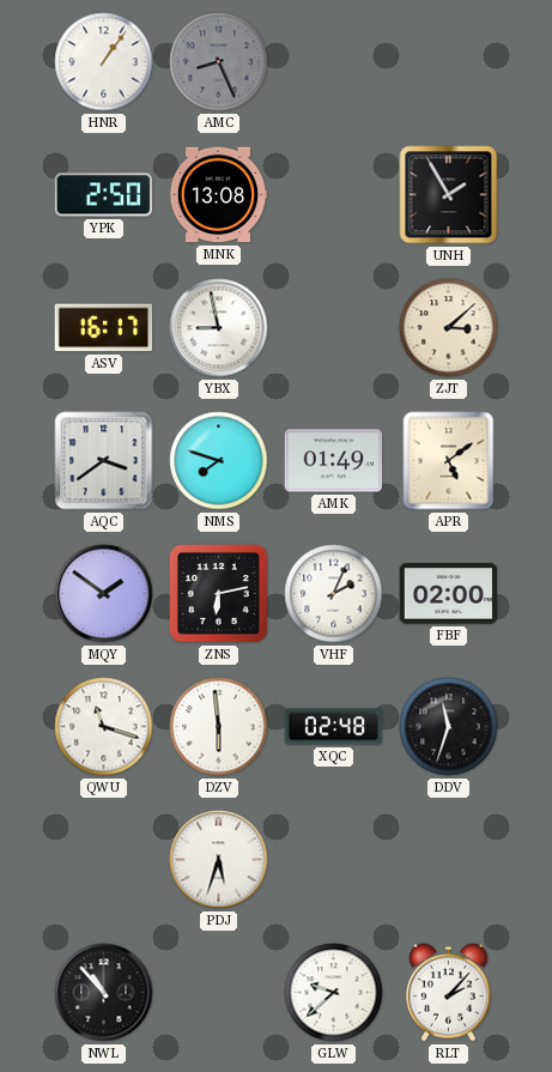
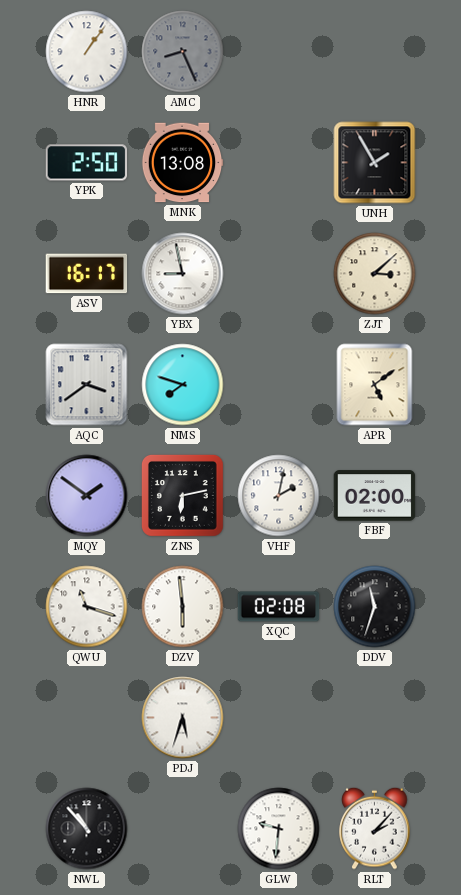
AMK: 01:49 -> none (334, 461)
VHF: 2:04 -> 2:02 (279, 496)
XQC: 02:48 -> 02:08 (279, 607)
GLW: 9:38 -> 9:31 (279, 829)
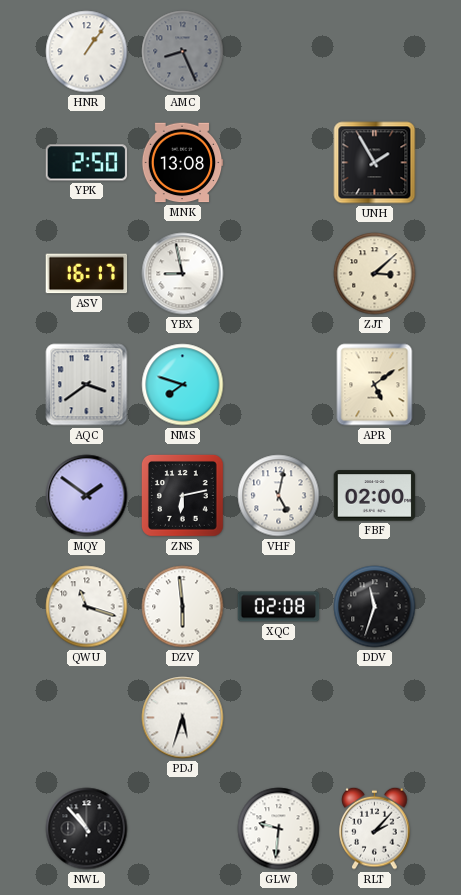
VHF: 2:02 -> 5:02 (279, 496)
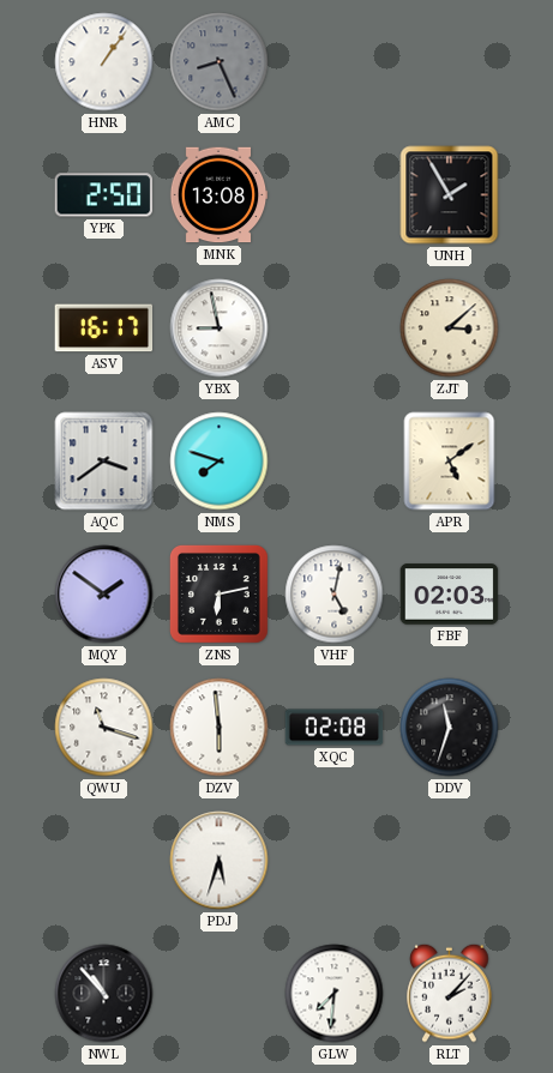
FBF: 02:00 -> 02:03 (450, 595)
GLW: 9:31 -> 7:31 (335, 994)
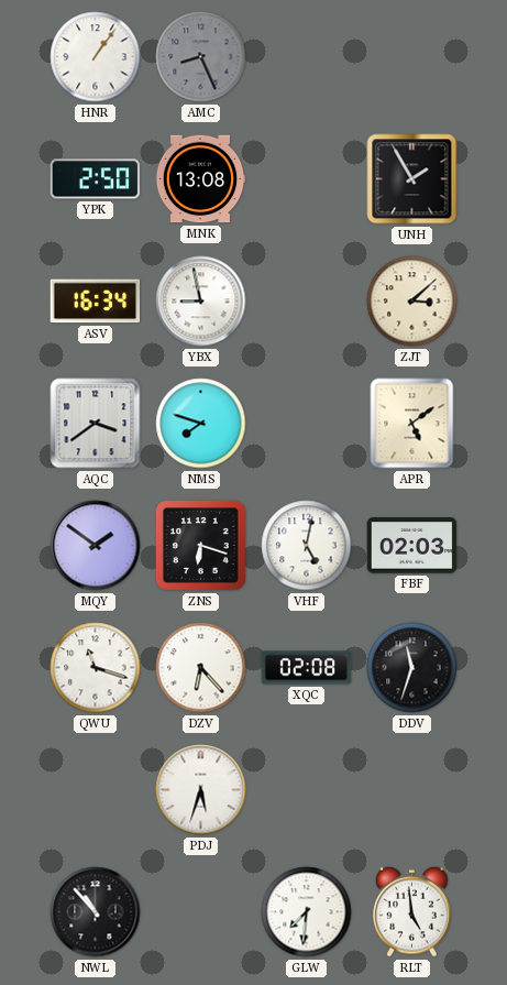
ASV: 16:17 -> 16:34 (96, 302)
ZNS: 6:13 -> 6:18 (200, 545)
DZV: 5:59 -> 6:23 (201, 668)
RLT: 2:07 -> 4:59 (412, 911)
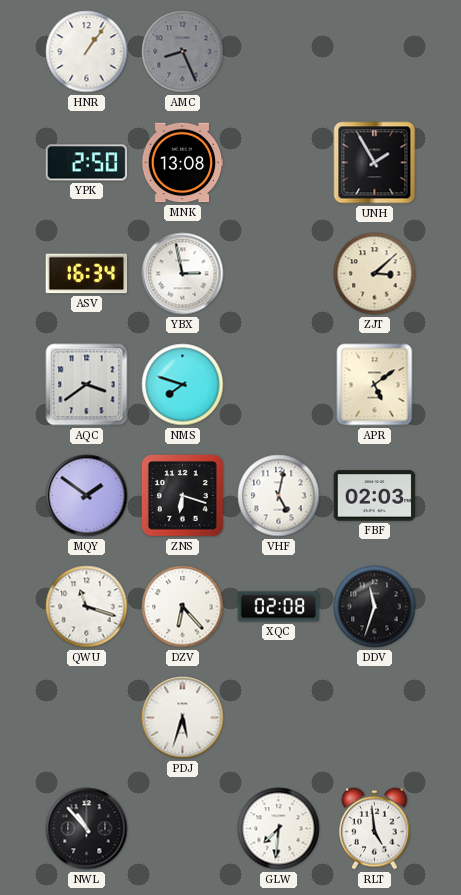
YBX: 8:58 -> 2:58 (183, 274)
